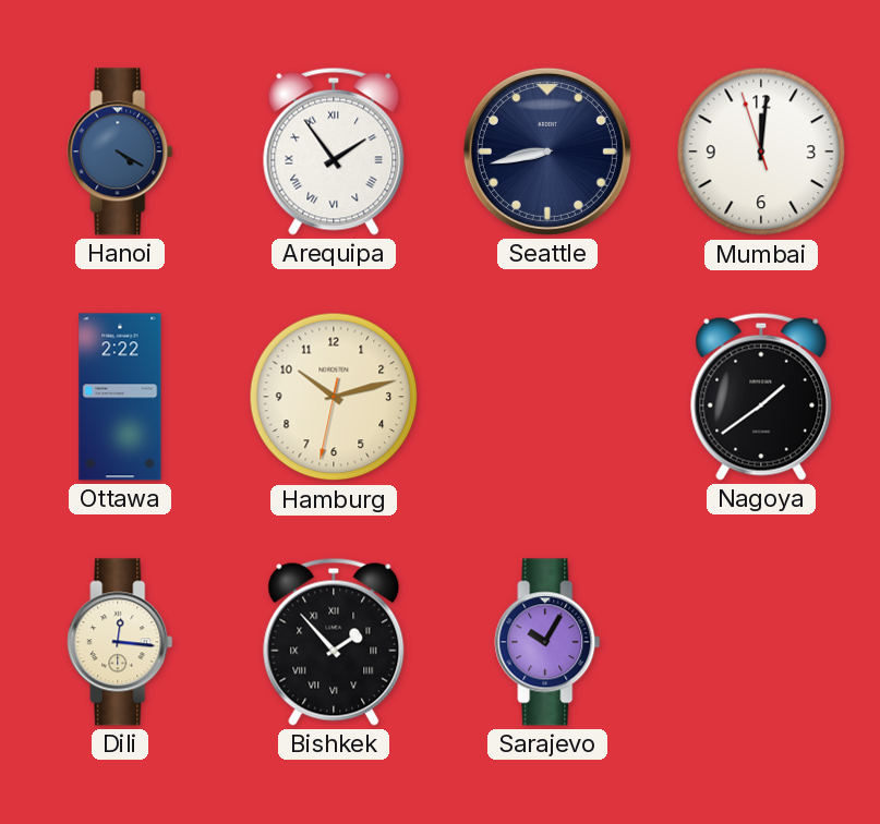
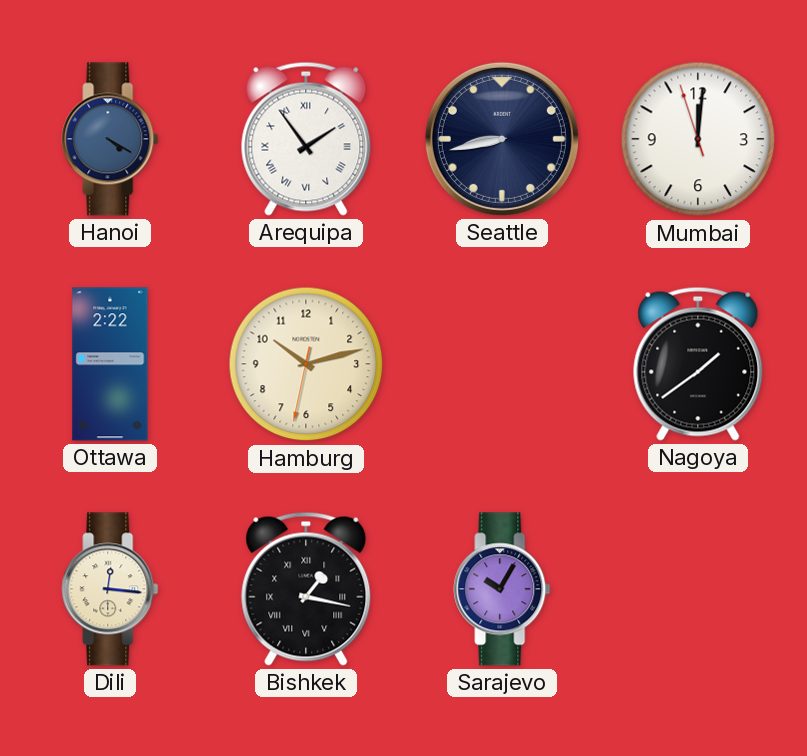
Bishkek: 1:53 -> 1:17 (306, 589)
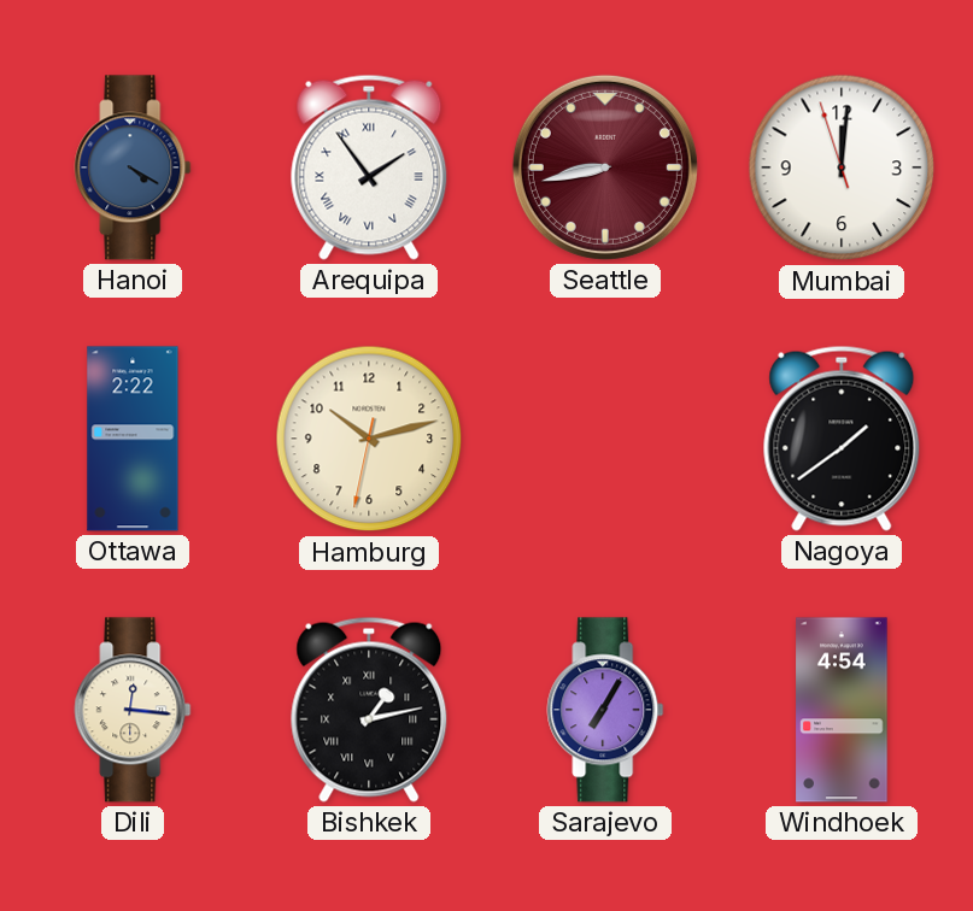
Seattle dial: navy -> burgundy (605, 167)
Bishkek: 1:17 -> 1:13 (369, 710)
Sarajevo: 10:05 -> 7:05 (605, 710)
Windhoek: none -> 4:54 (842, 710)
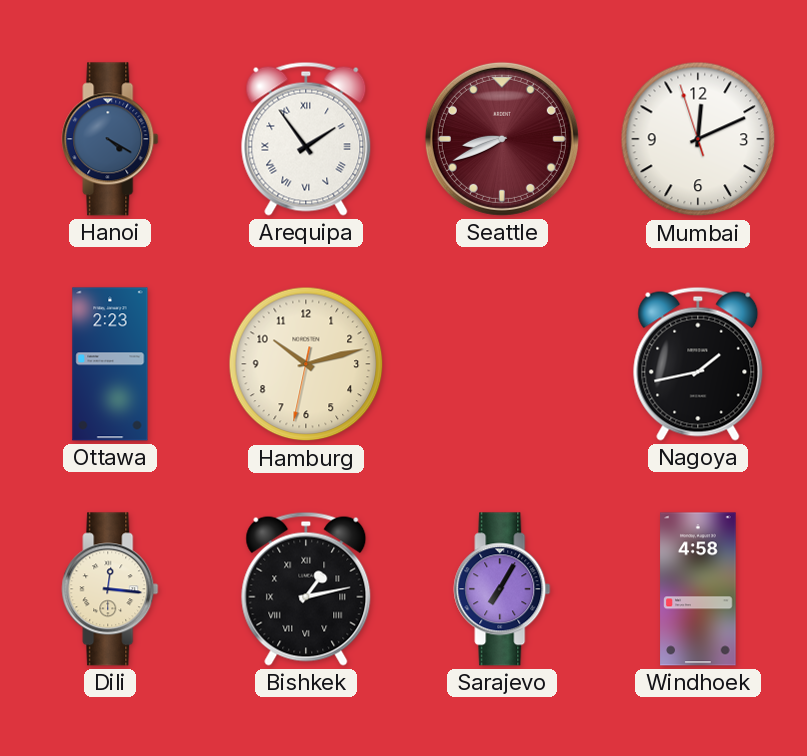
Seattle: 8:43 -> 8:41 (502, 139)
Mumbai: 12:00 -> 12:10 (698, 139)
Ottawa: 2:22 -> 2:23 (110, 364)
Nagoya: 1:39 -> 1:43 (698, 364)
Windhoek: 4:54 -> 4:58 (698, 589)
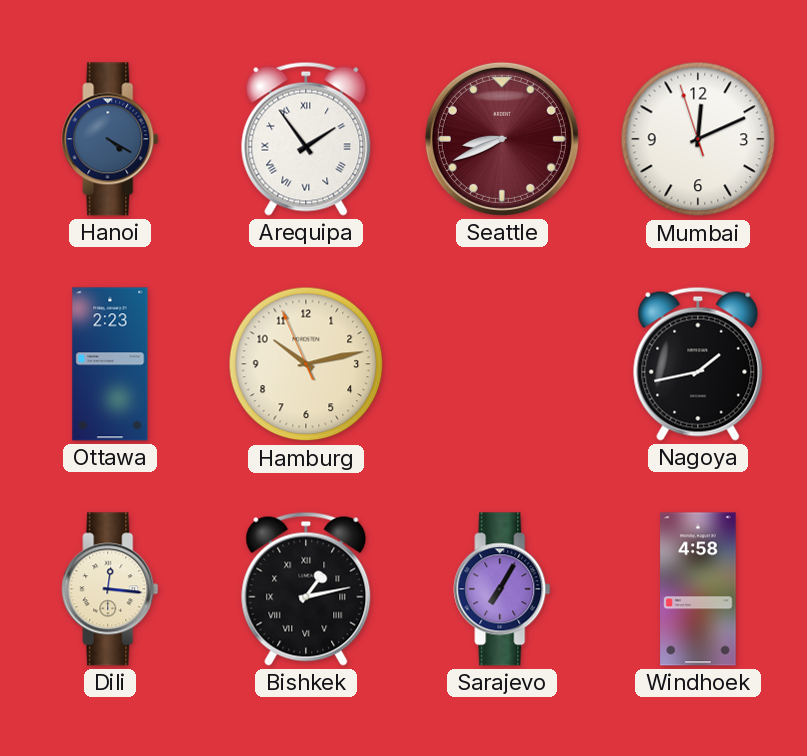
Hamburg: 10:12:32 -> 10:12:56 (306, 364)
